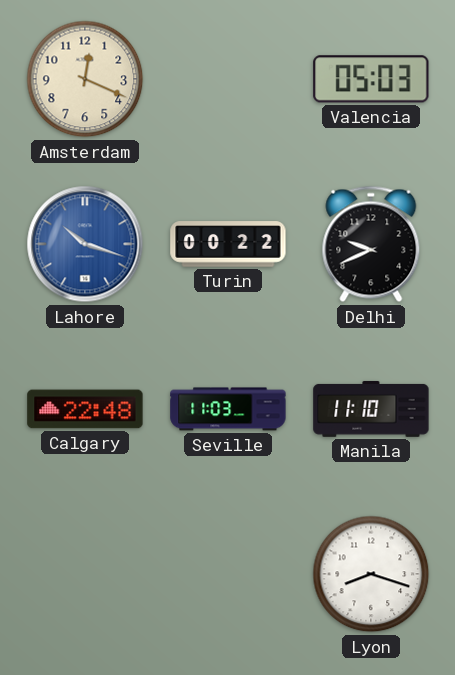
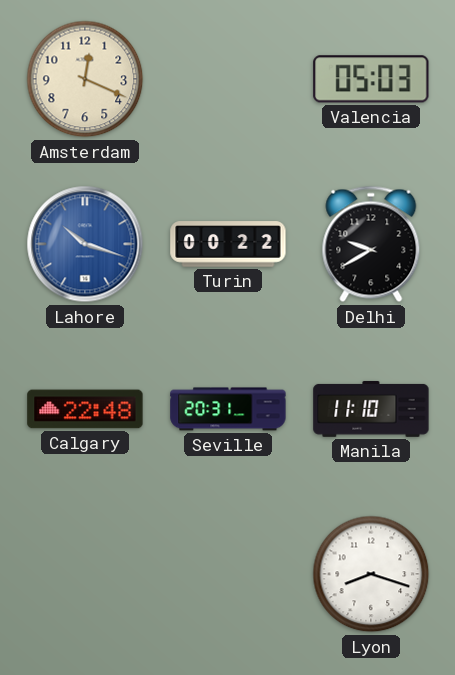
Delhi: 9:41 -> 9:40 (371, 244)
Seville: 11:03 -> 20:31 (228, 409)
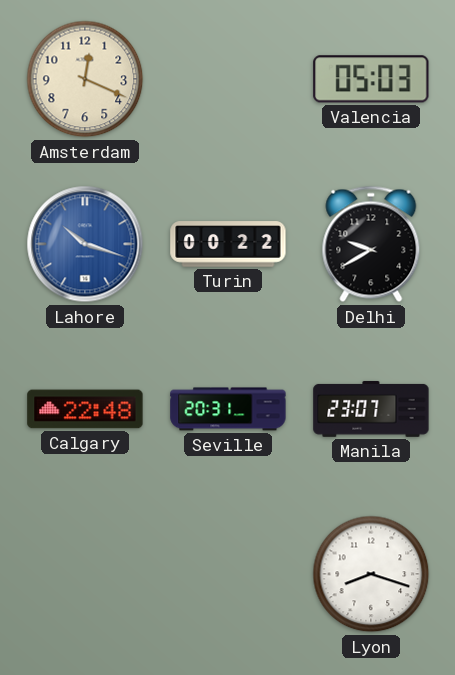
Manila: 11:10 -> 23:07 (371, 409)
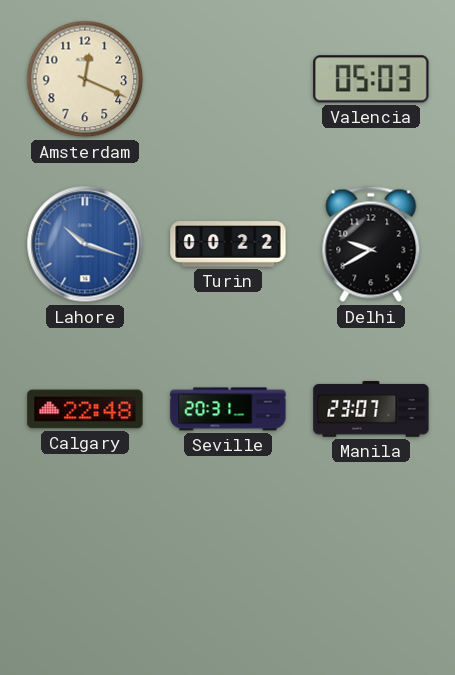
Lyon: 8:18 -> none (371, 574)
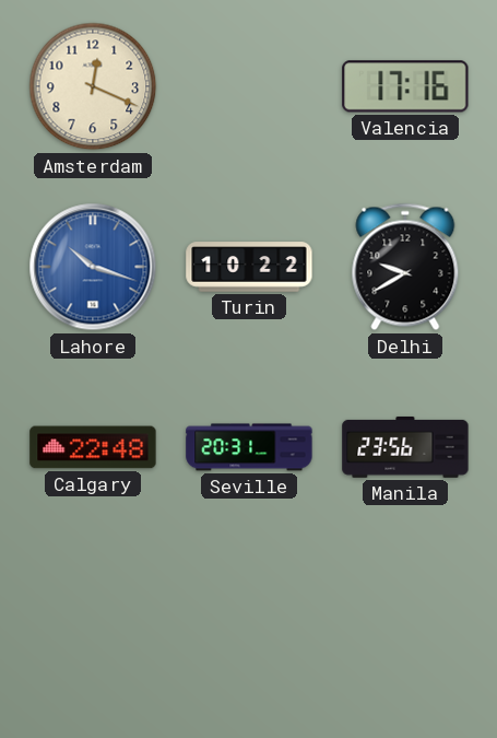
Valencia: 05:03 -> 17:16 (405, 86)
Turin: 00:22 -> 10:22 (249, 267)
Manila: 23:07 -> 23:56 (405, 447)
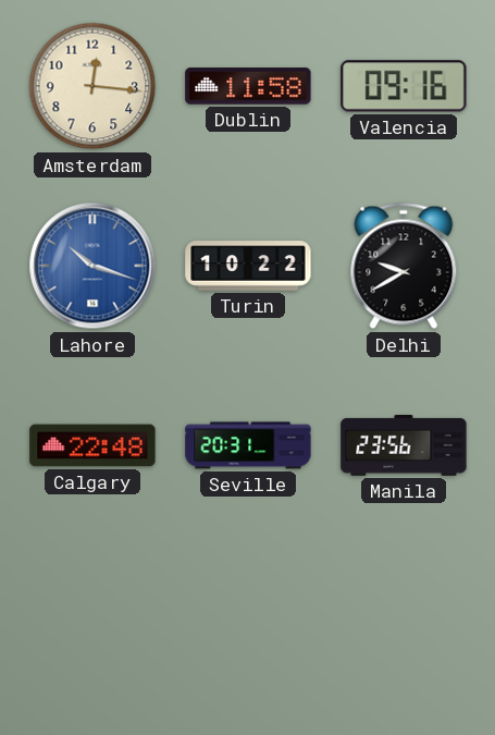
Amsterdam: 12:19 -> 12:16 (92, 86)
Dublin: none -> 11:58 (248, 86)
Valencia: 17:16 -> 09:16 (404, 86)
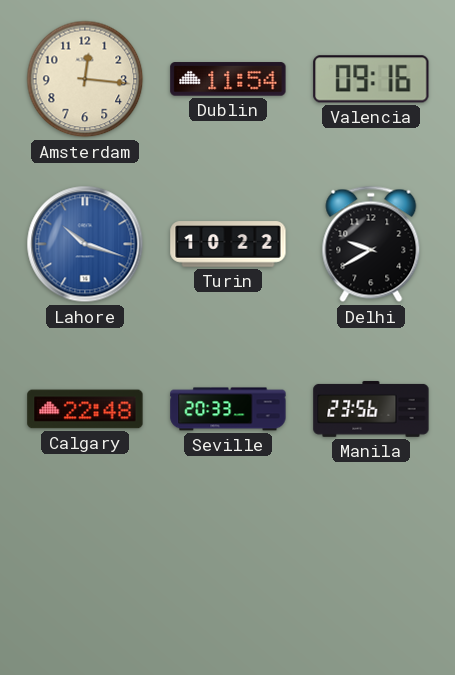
Dublin: 11:58 -> 11:54 (228, 79)
Seville: 20:31 -> 20:33 (228, 409)
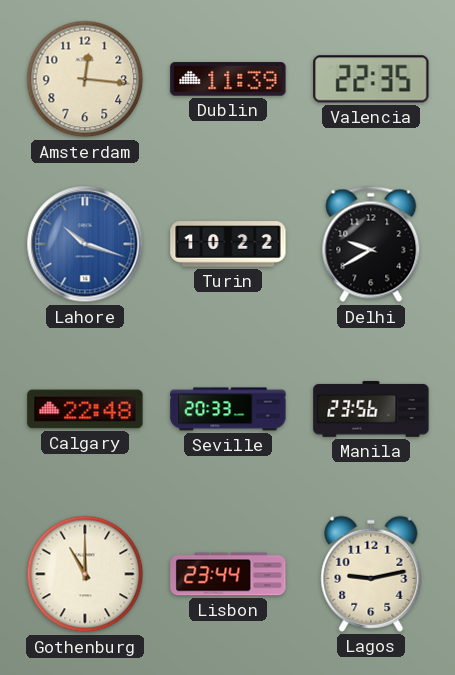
Dublin: 11:54 -> 11:39 (228, 79)
Valencia: 09:16 -> 22:35 (371, 79)
Gothenburg: none -> 11:00 (85, 574)
Lisbon: none -> 23:44 (228, 574)
Lagos: none -> 9:13 (371, 574)
